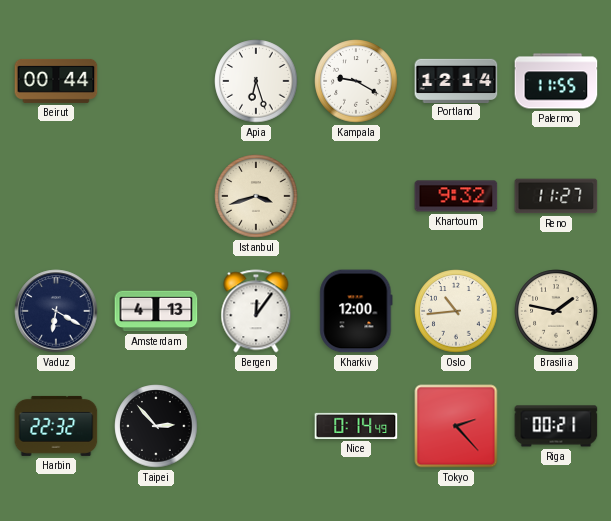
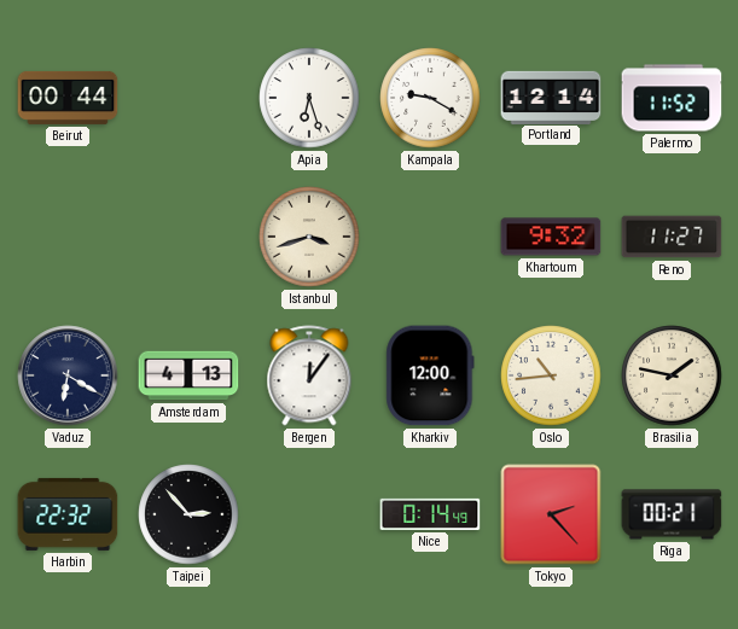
Palermo: 11:55 -> 11:52 (672, 98)
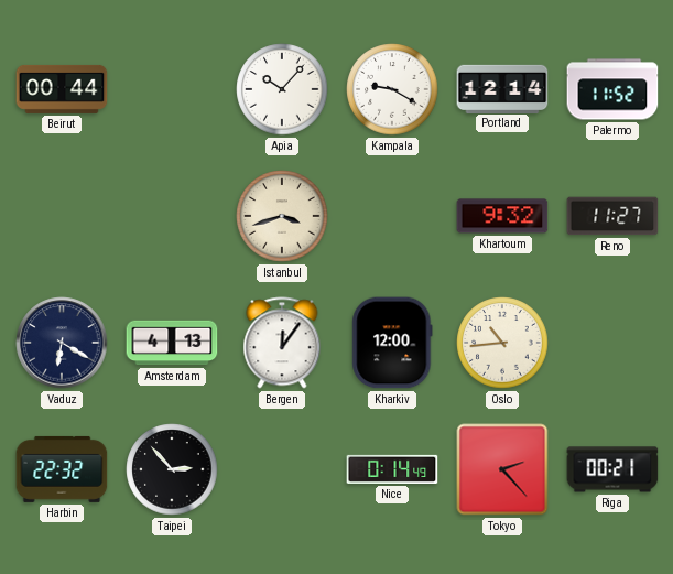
Apia: 6:27 -> 10:07 (282, 89)
Brasilia: 1:47 -> none (672, 375)
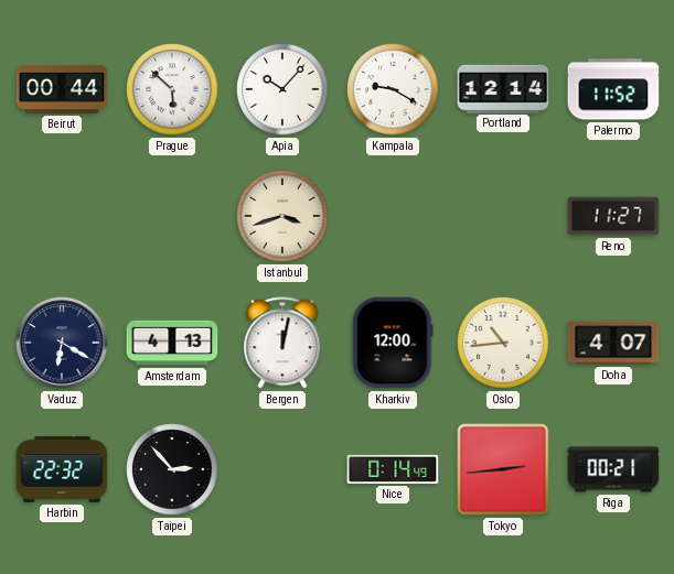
Prague: none -> 5:52 (172, 89)
Khartoum: 9:32 -> none (502, 216)
Bergen: 12:06 -> 12:02 (282, 343)
Doha: none -> 4:07 (613, 343)
Tokyo: 2:23 -> 2:44 (503, 469)
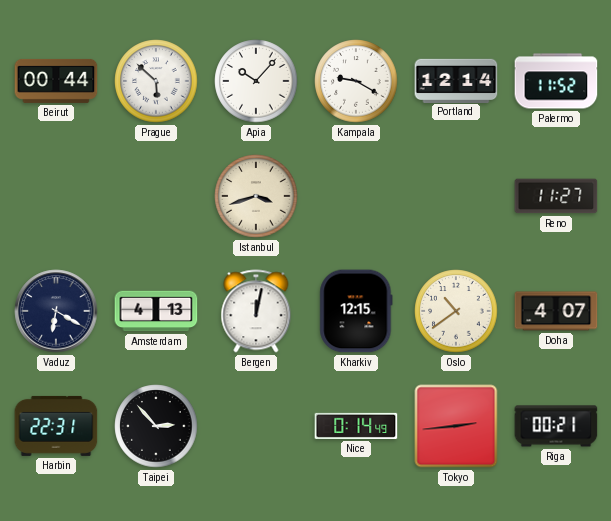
Kharkiv: 12:00 -> 12:15 (356, 311)
Oslo: 10:44 -> 10:39 (456, 311)
Harbin: 22:32 -> 22:31 (56, 426)
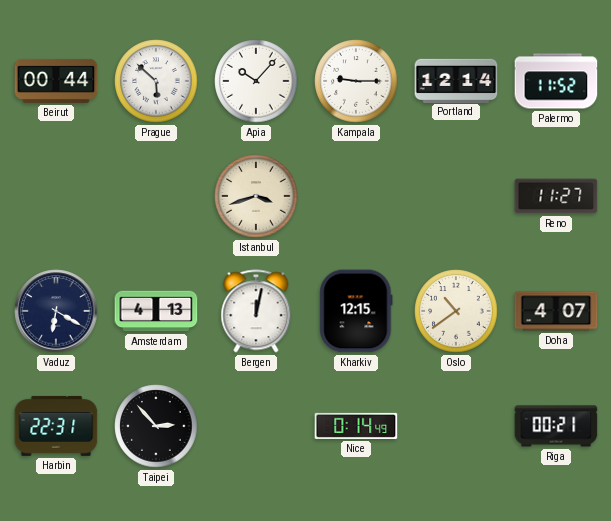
Kampala: 9:20 -> 9:15 (356, 81)
Tokyo: 2:44 -> none (456, 426)
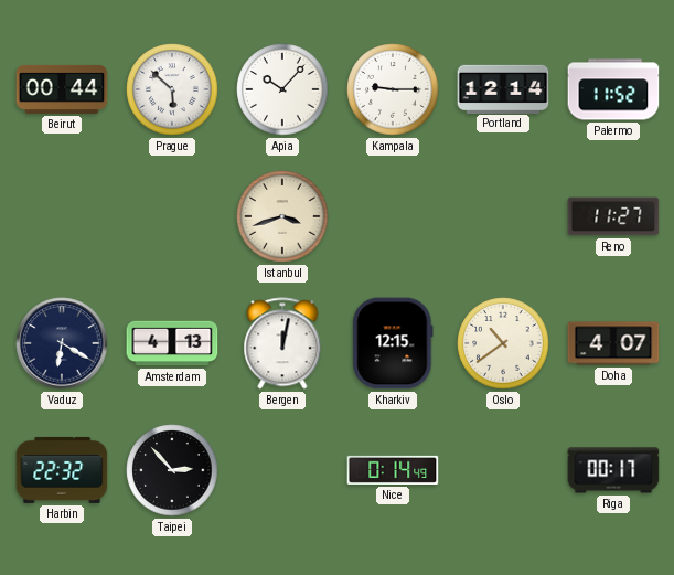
Harbin: 22:31 -> 22:32 (62, 470)
Riga: 00:21 -> 00:17 (613, 470)
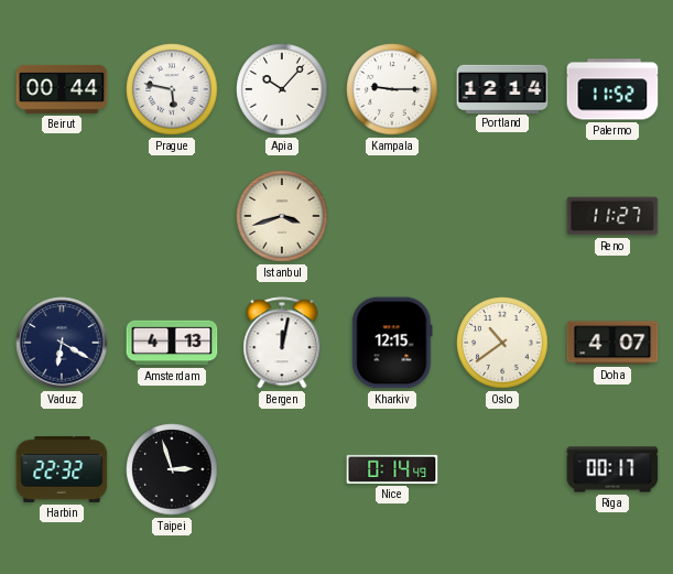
Prague: 5:52 -> 5:47 (172, 89)
Taipei: 2:53 -> 2:57 (172, 469)
